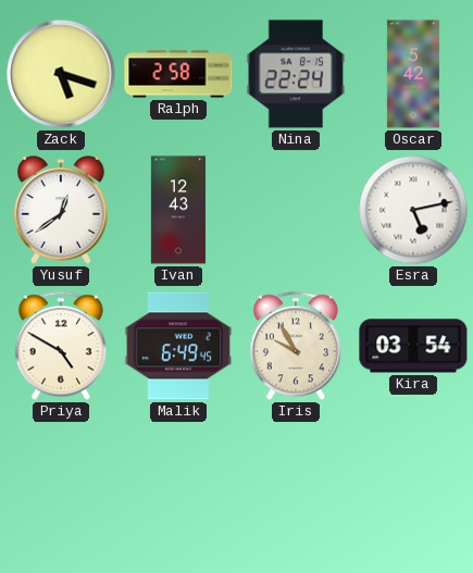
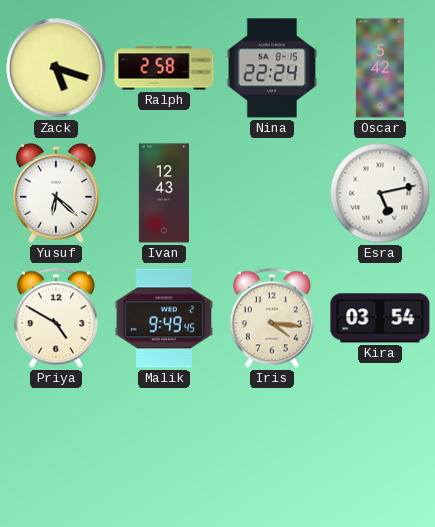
Yusuf: 12:39 -> 6:22 (56, 193)
Malik: 6:49 -> 9:49 (164, 318)
Iris: 9:55 -> 4:16 (272, 318)
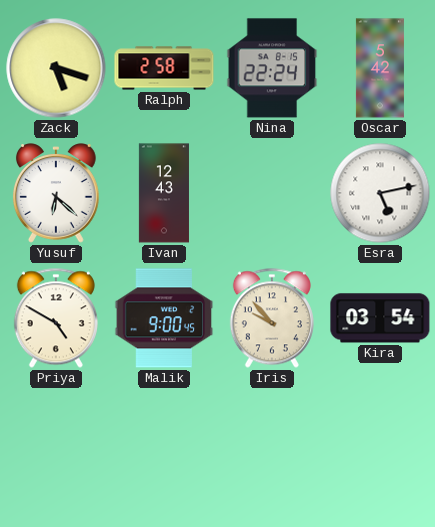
Malik: 9:49 -> 9:00 (164, 318)
Iris: 4:16 -> 9:53 (272, 318)
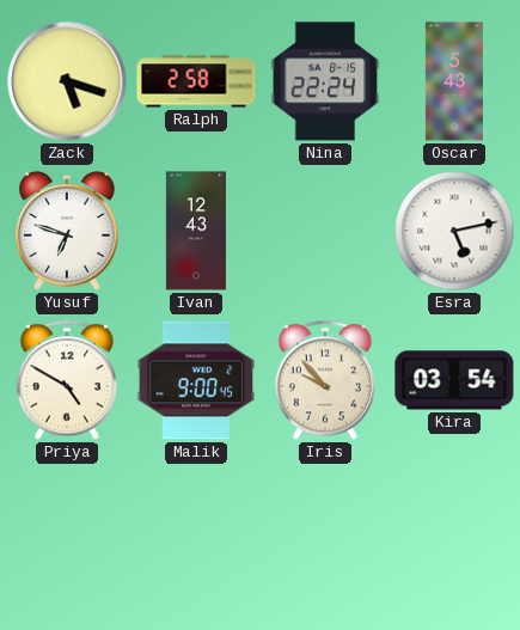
Oscar: 5:42 -> 5:43 (454, 81)
Yusuf: 6:22 -> 6:48 (67, 231)
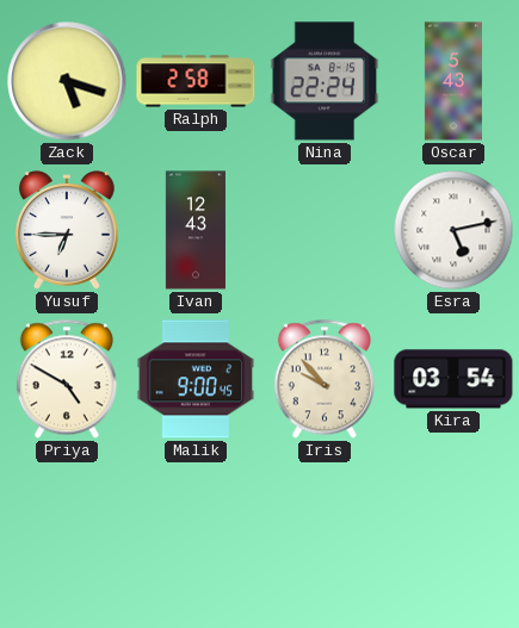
Yusuf: 6:48 -> 6:45 (67, 230)
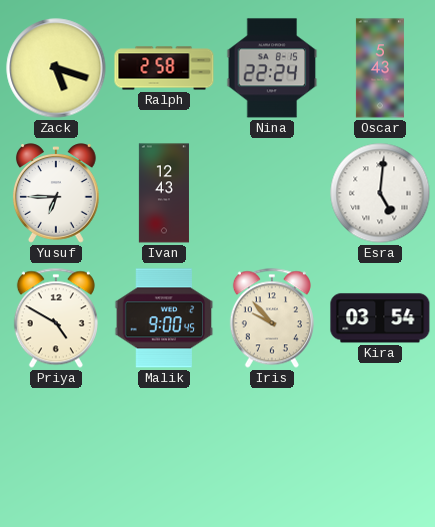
Esra: 5:13 -> 5:01 (380, 193)
